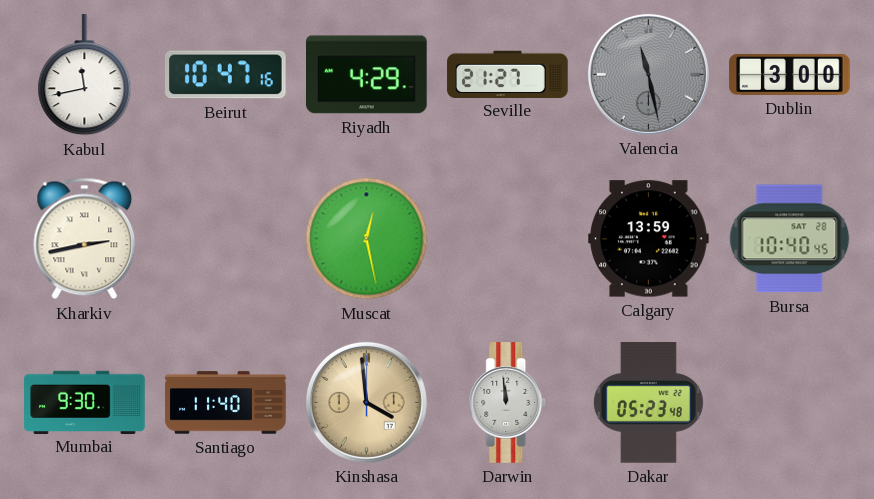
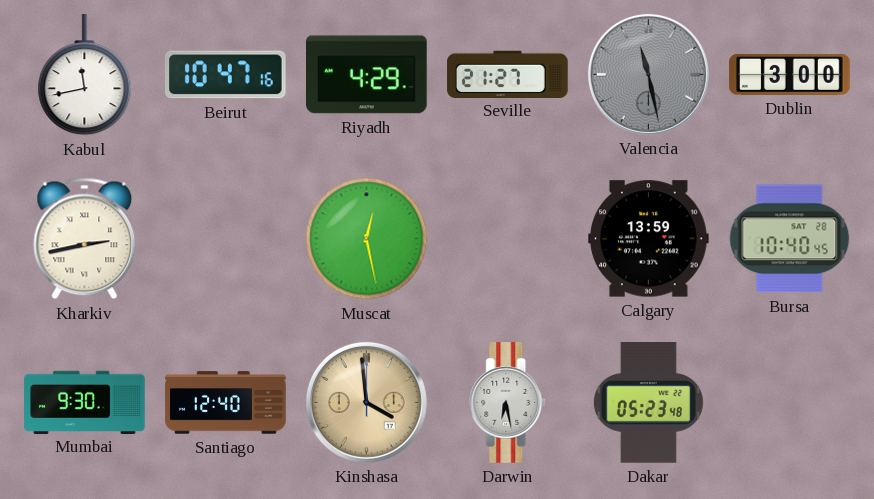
Santiago: 11:40 -> 12:40 (226, 403)
Darwin: 11:59 -> 6:28 (508, 403)
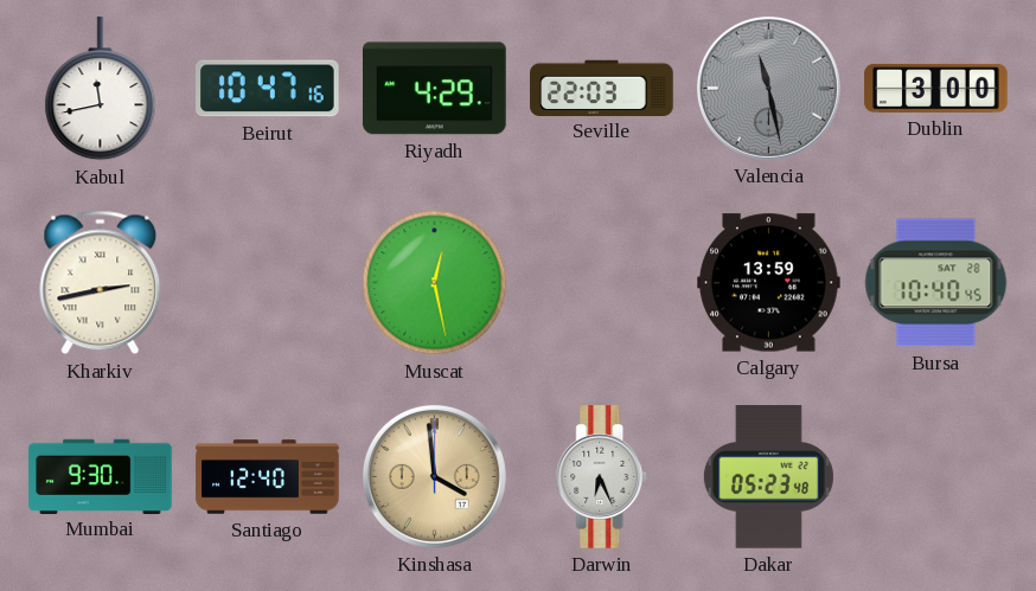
Seville: 21:27 -> 22:03 (602, 88)
Darwin: 6:28 -> 6:26 (602, 477)
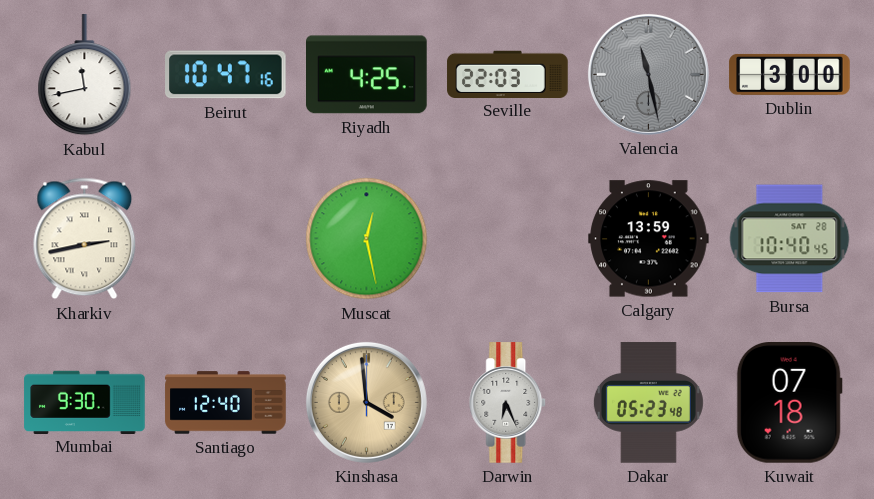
Riyadh: 4:29 -> 4:25 (367, 75)
Kuwait: none -> 07:18 (789, 403)
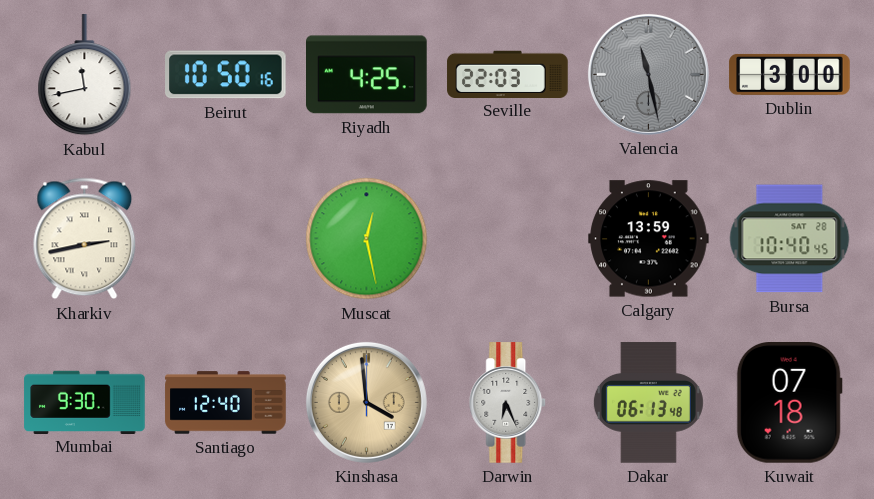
Beirut: 10:47 -> 10:50 (226, 75)
Dakar: 05:23 -> 06:13 (648, 403)
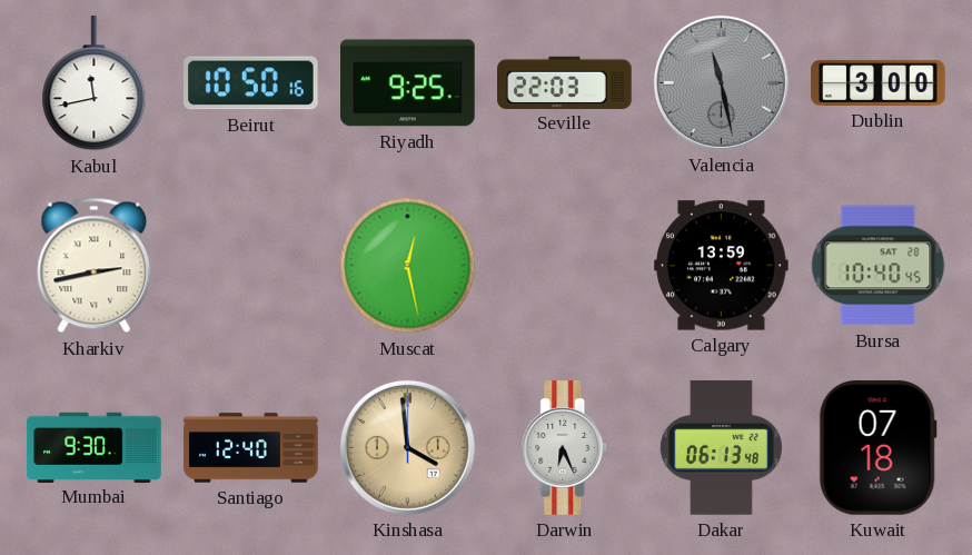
Riyadh: 4:25 -> 9:25 (408, 83)
